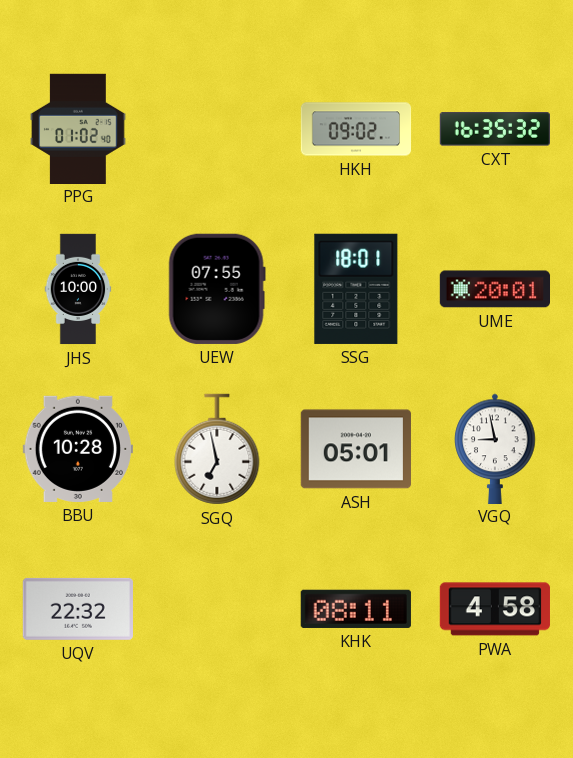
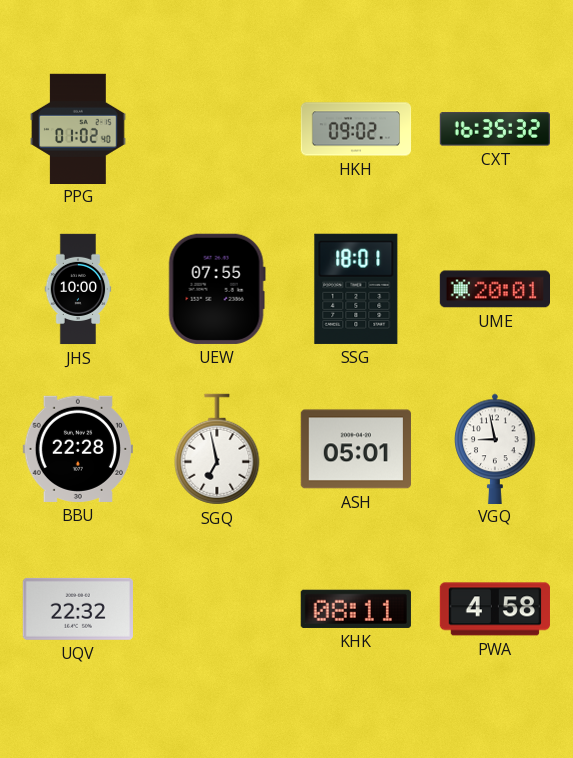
BBU: 10:28 -> 22:28 (78, 449)
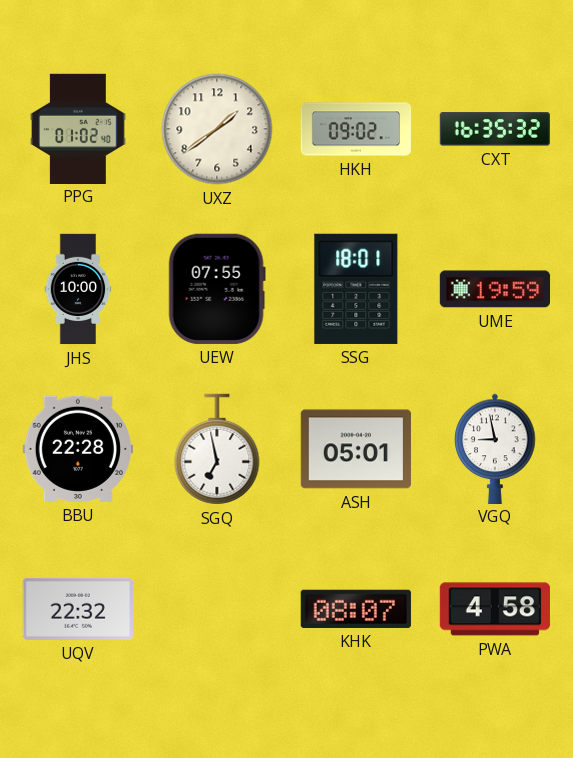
UXZ: none -> 1:39 (217, 129)
UME: 20:01 -> 19:59 (494, 289)
KHK: 08:11 -> 08:07 (356, 609)
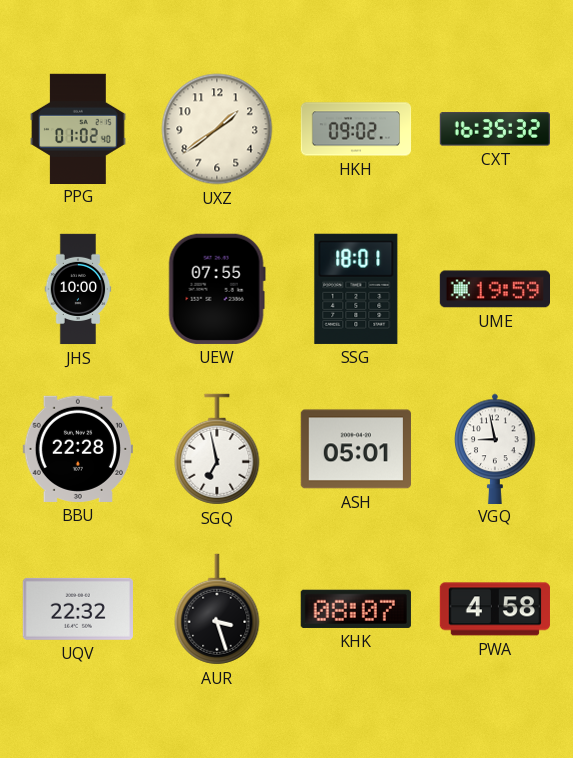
AUR: none -> 3:27 (217, 609)
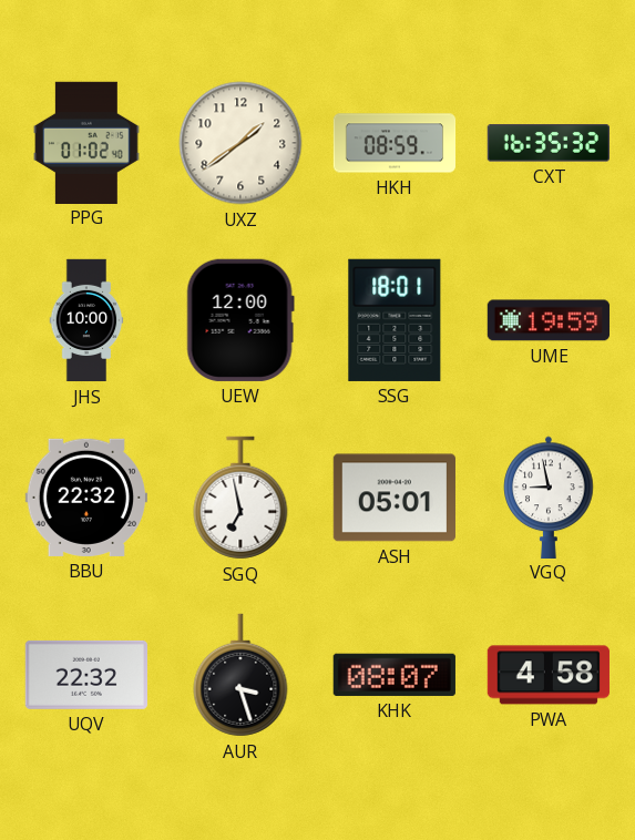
HKH: 09:02 -> 08:59 (395, 143)
UEW: 07:55 -> 12:00 (240, 320)
BBU: 22:28 -> 22:32 (86, 498)
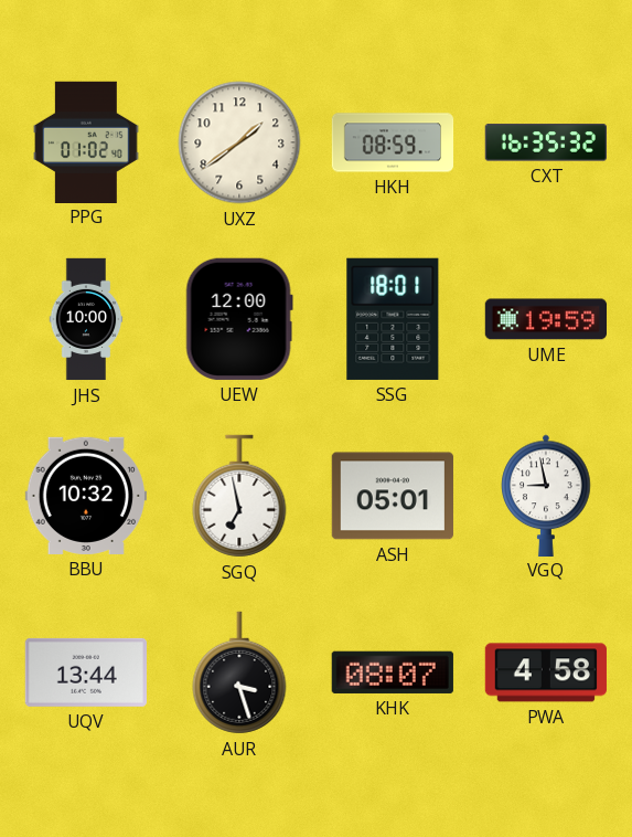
BBU: 22:32 -> 10:32 (86, 496)
UQV: 22:32 -> 13:44 (86, 672)
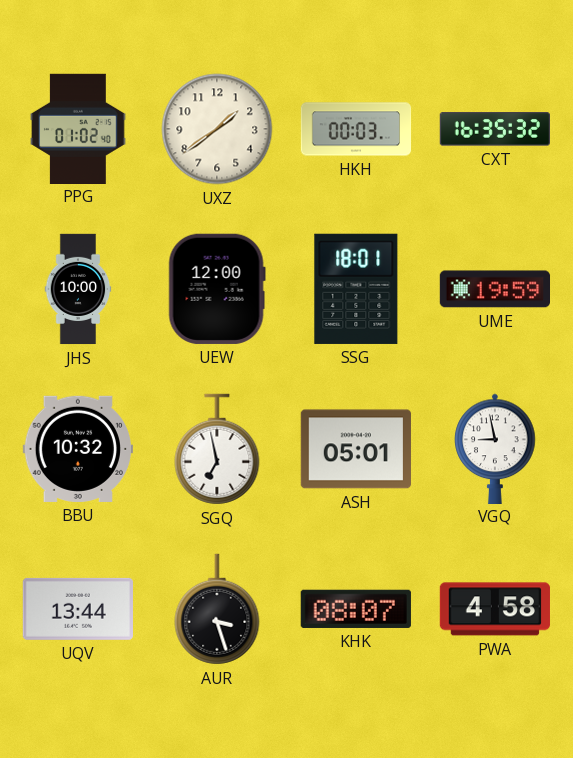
HKH: 08:59 -> 00:03 (356, 129)
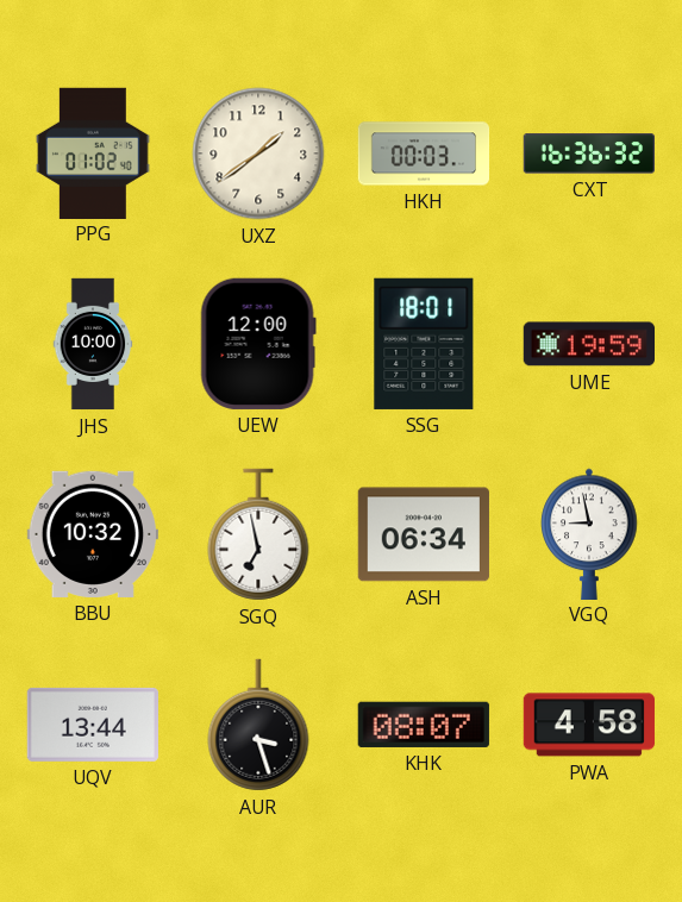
CXT: 16:35 -> 16:36 (589, 154)
ASH: 05:01 -> 06:34 (424, 534)
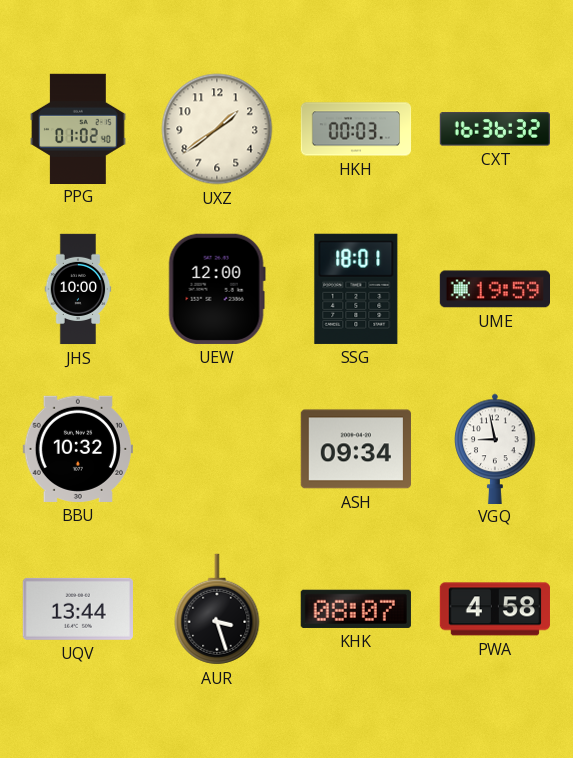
SGQ: 6:58 -> none (258, 534)
ASH: 06:34 -> 09:34 (356, 449)
